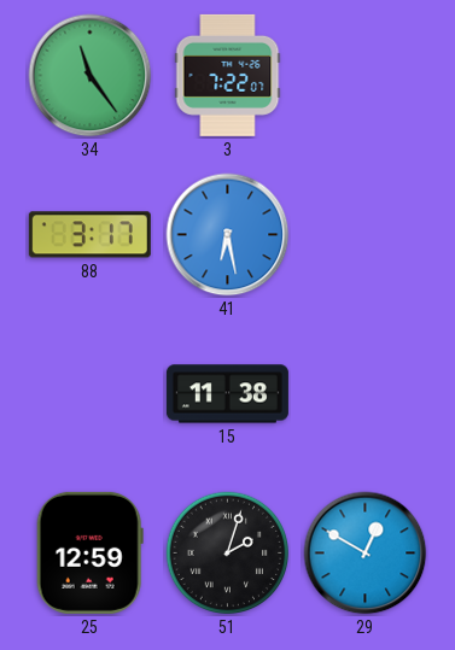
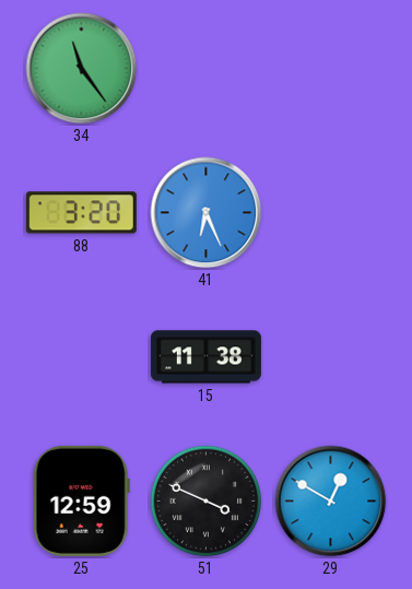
3: 7:22 -> none (228, 75)
88: 3:17 -> 3:20 (81, 213)
41: 6:28 -> 6:26 (207, 213)
51: 2:03 -> 3:49 (207, 502)
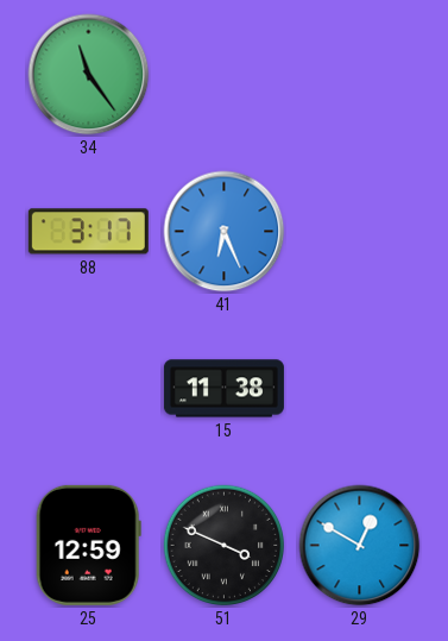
88: 3:20 -> 3:17 (88, 232)
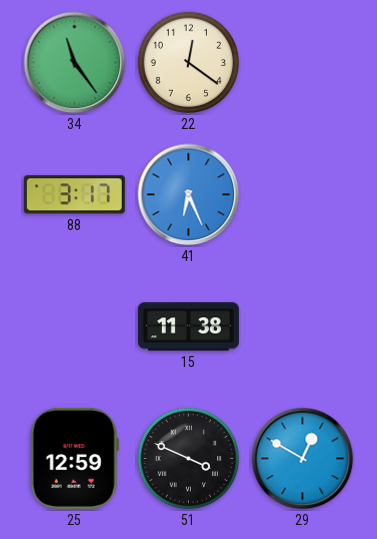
22: none -> 12:21 (189, 63)
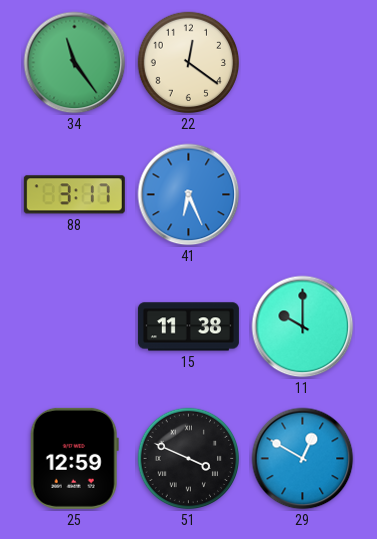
11: none -> 10:00 (303, 327)
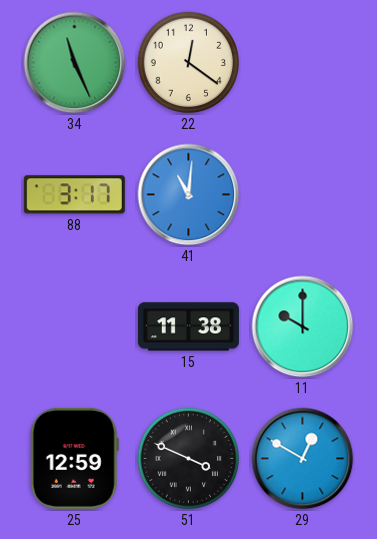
34: 11:24 -> 11:26 (75, 63)
41: 6:26 -> 11:01 (189, 195)
